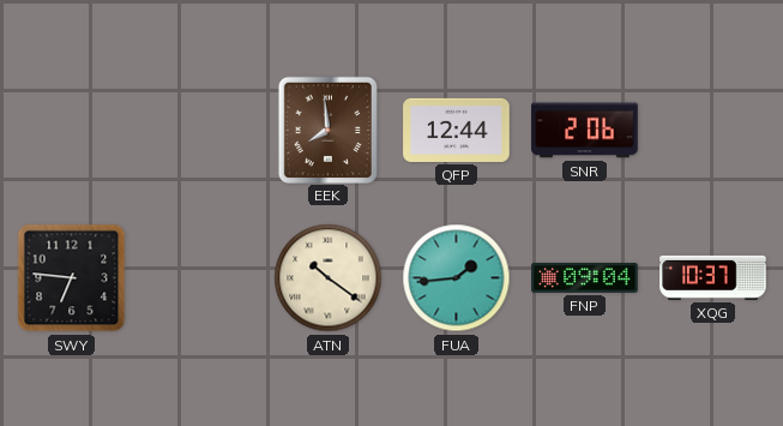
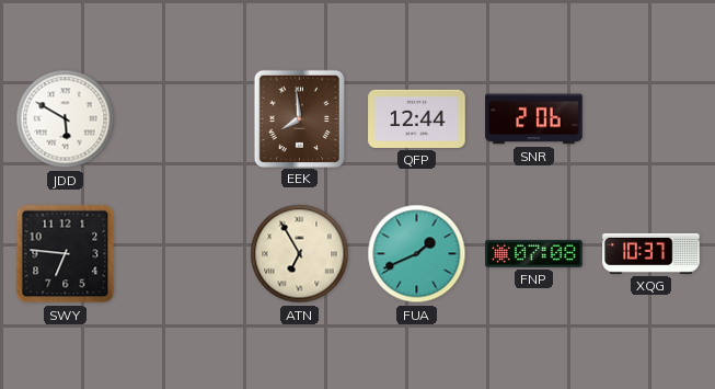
JDD: none -> 5:50 (66, 119)
ATN: 10:21 -> 6:55 (300, 254)
FUA: 1:44 -> 1:41 (417, 254)
FNP: 09:04 -> 07:08 (534, 253)
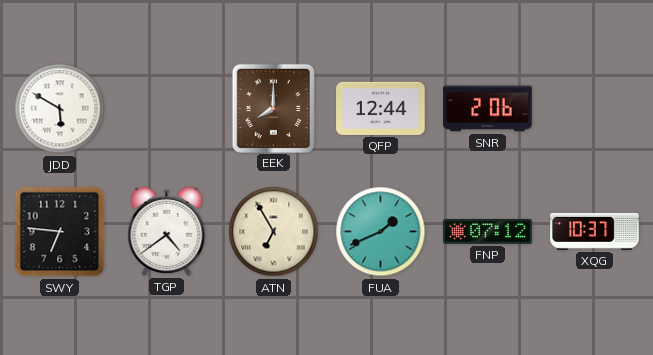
EEK: 7:59 -> 8:00 (273, 108)
TGP: none -> 4:39 (167, 231)
FNP: 07:08 -> 07:12 (488, 231)
